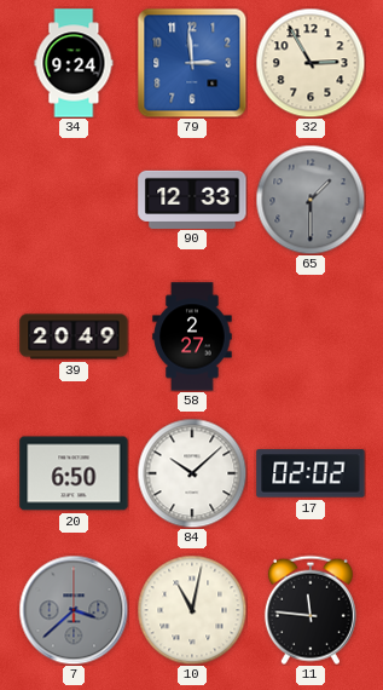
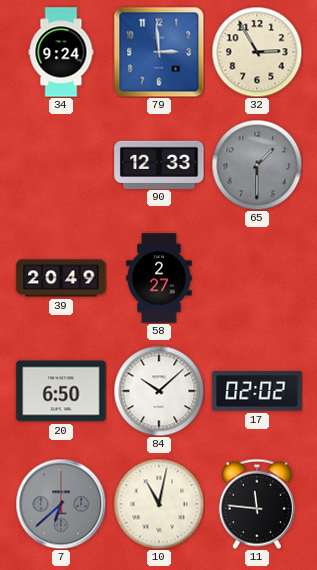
7: 3:38 -> 6:38 (61, 504)
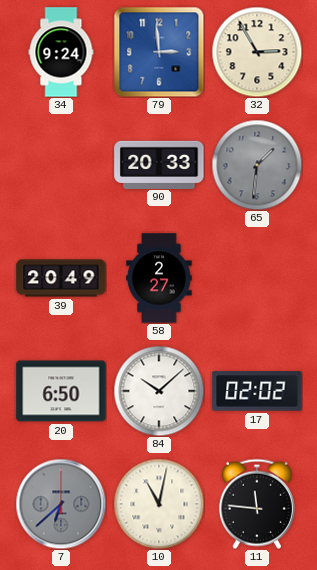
90: 12:33 -> 20:33 (159, 164)
65: 1:30 -> 1:31 (257, 165)
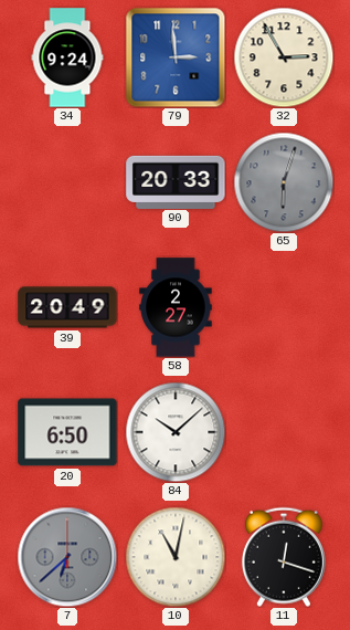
65: 1:31 -> 6:03 (284, 182)
17: 02:02 -> none (257, 391)
11: 11:46 -> 12:18 (284, 557)
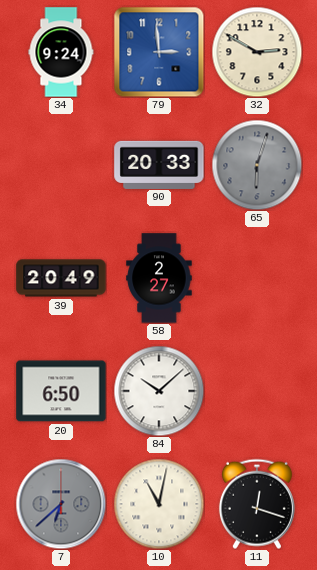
32: 2:55 -> 2:50 (257, 52)
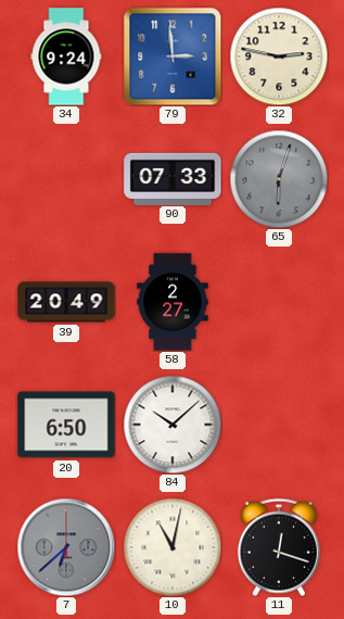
32: 2:50 -> 2:47 (279, 56)
90: 20:33 -> 07:33 (173, 178)
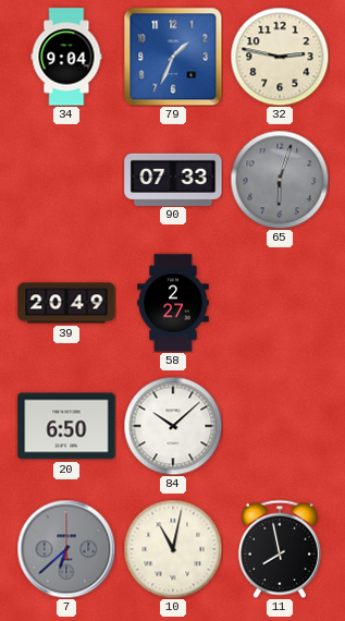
34: 9:24 -> 9:04 (66, 57)
79: 2:59 -> 1:34 (173, 57)
11: 12:18 -> 7:58 (280, 549)
